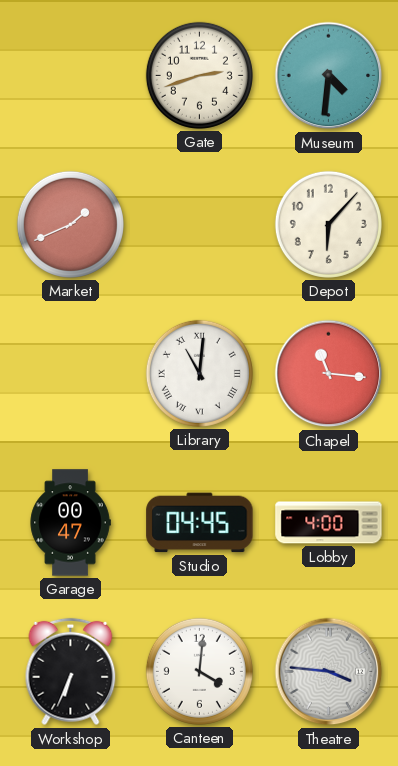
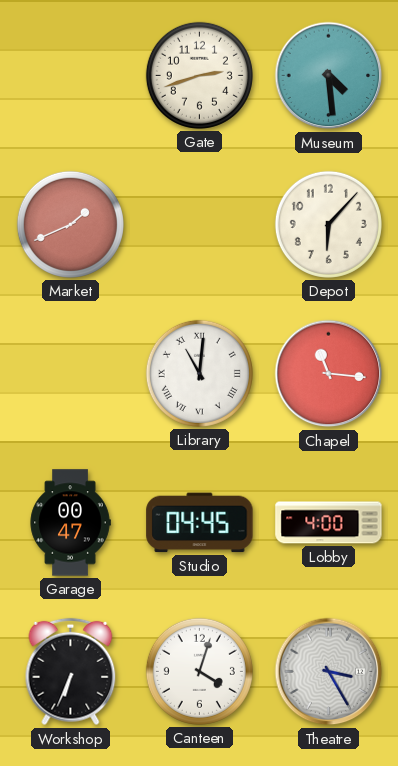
Museum: 4:31 -> 4:29 (329, 76)
Canteen: 4:01 -> 4:03 (199, 671)
Theatre: 3:46 -> 3:25 (329, 672)
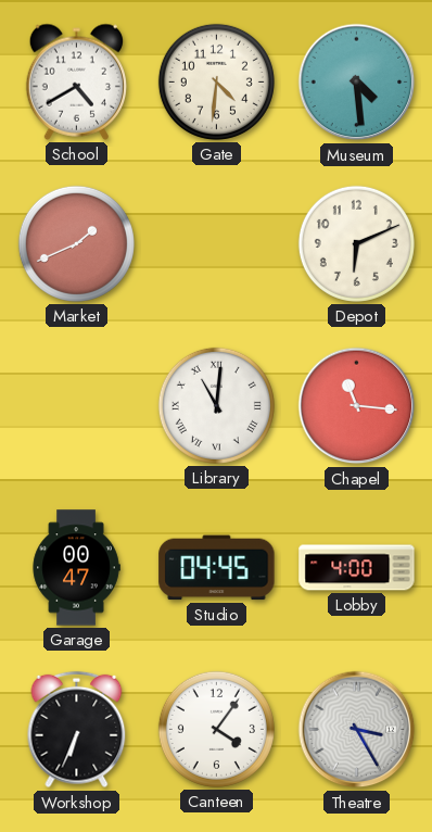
School: none -> 4:40 (76, 81)
Gate: 2:42 -> 4:31 (216, 81)
Depot: 6:07 -> 6:11 (356, 243)
Canteen: 4:03 -> 4:06 (216, 729)
